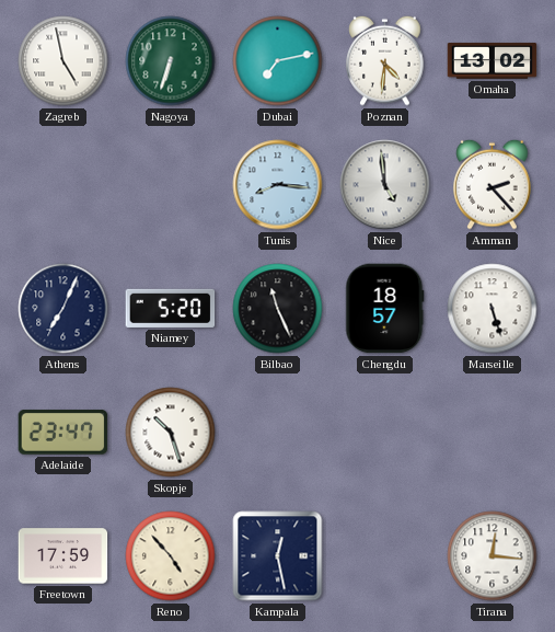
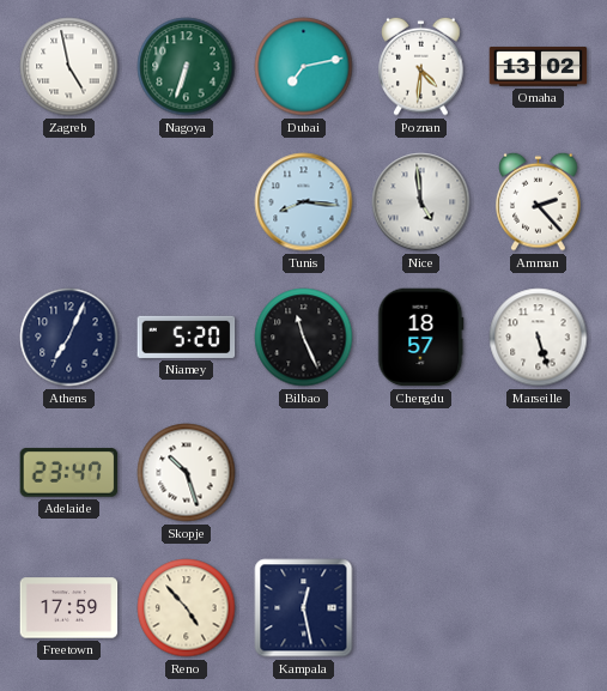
Tirana: 12:16 -> none (493, 556)
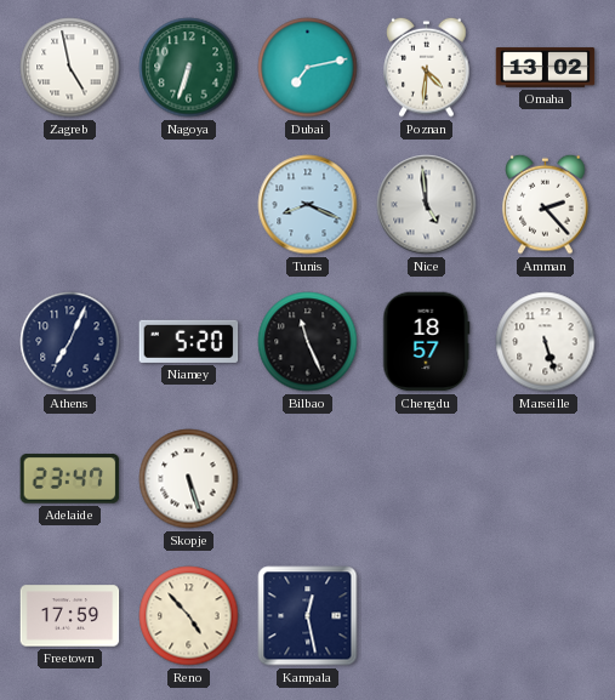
Tunis: 8:16 -> 8:19 (308, 205)
Skopje: 10:27 -> 5:27 (189, 479)
